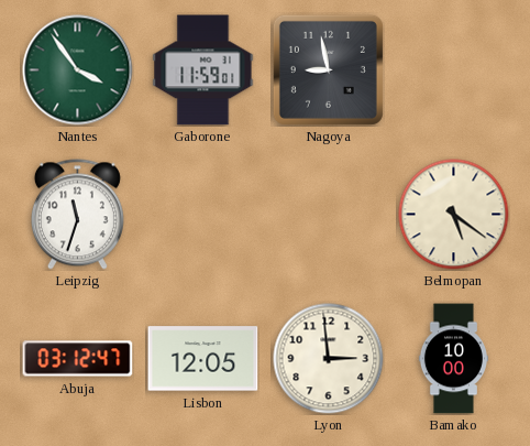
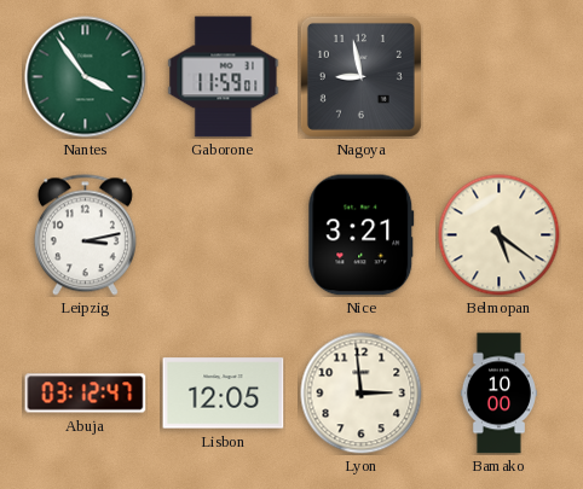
Leipzig: 11:33 -> 3:13 (85, 235)
Nice: none -> 3:21 (362, 235)
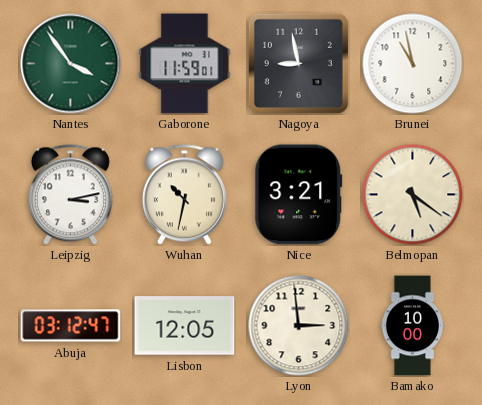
Brunei: none -> 10:58 (413, 64)
Wuhan: none -> 10:32 (184, 195)
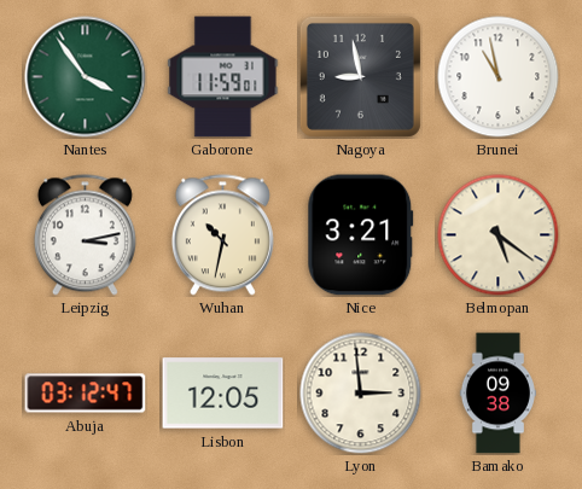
Bamako: 10:00 -> 09:38 (497, 394)
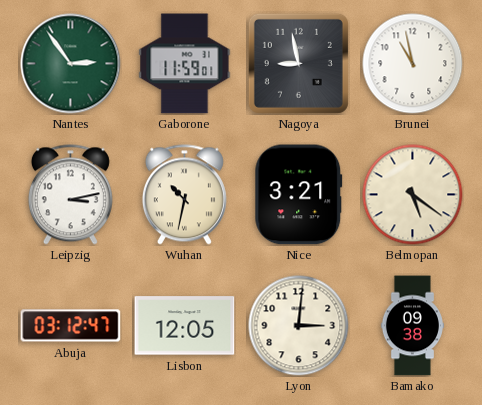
Nantes: 3:54 -> 2:54 (71, 64)
Lyon: 2:59 -> 3:01 (299, 326)
